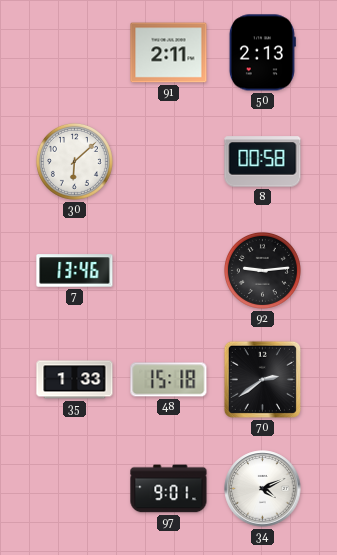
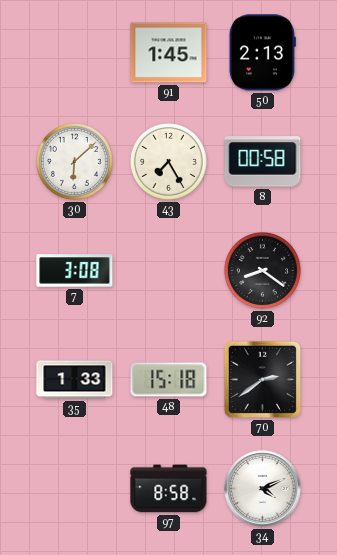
91: 2:11 -> 1:45 (169, 53)
43: none -> 7:25 (168, 161)
7: 13:46 -> 3:08 (75, 271)
92: 9:14 -> 8:21 (262, 270)
97: 9:01 -> 8:58 (169, 489)
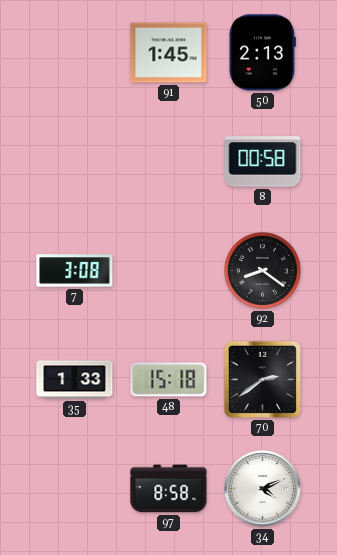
30: 6:08 -> none (74, 161)
43: 7:25 -> none (168, 161)
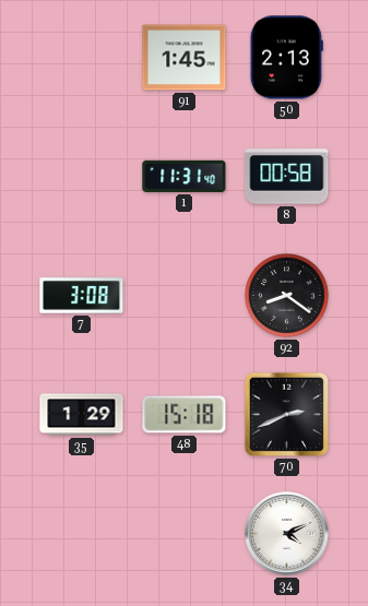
1: none -> 11:31 (185, 176)
35: 1:33 -> 1:29 (82, 415)
70: 2:39 -> 2:41 (286, 414)
97: 8:58 -> none (169, 489)
